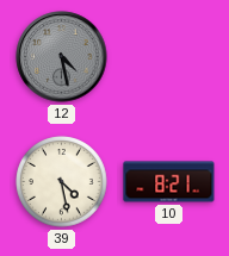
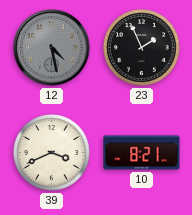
23: none -> 1:56 (142, 48)
39: 4:28 -> 3:41 (52, 153)
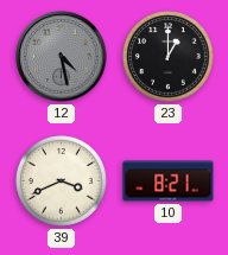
23: 1:56 -> 1:00 (169, 57)
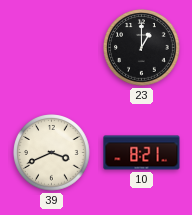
12: 4:28 -> none (62, 57)
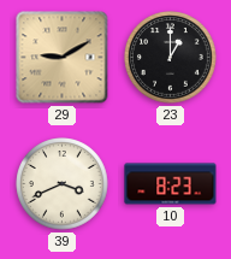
29: none -> 9:10 (63, 58)
10: 8:21 -> 8:23 (171, 184)
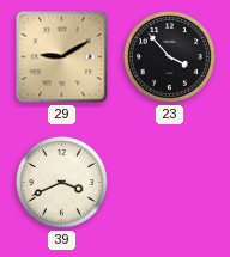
23: 1:00 -> 3:53 (170, 57)
10: 8:23 -> none (171, 184)
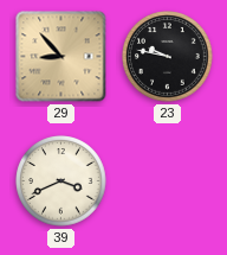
29: 9:10 -> 8:53 (61, 57)
23: 3:53 -> 9:47 (168, 57)
